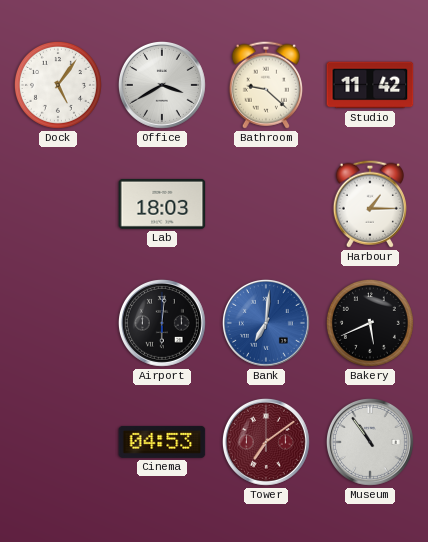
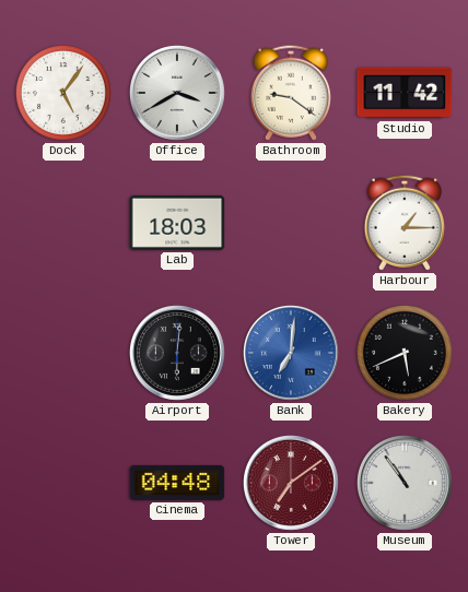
Bathroom: 9:22 -> 9:21 (291, 93)
Cinema: 04:53 -> 04:48 (177, 483)
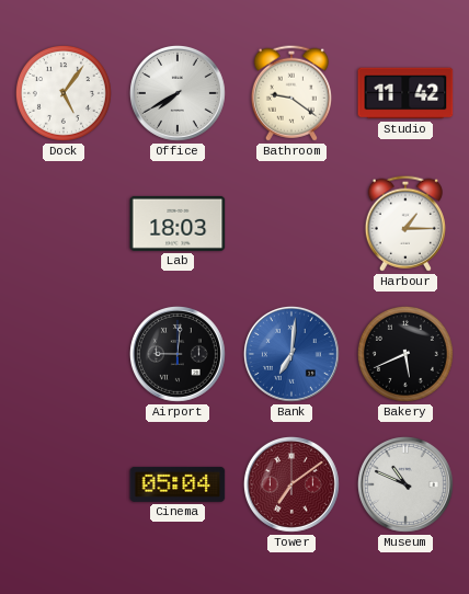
Office: 3:40 -> 7:40 (178, 93)
Airport: 6:01 -> 9:01 (178, 354)
Cinema: 04:48 -> 05:04 (178, 484)
Museum: 10:54 -> 10:49 (405, 484)
